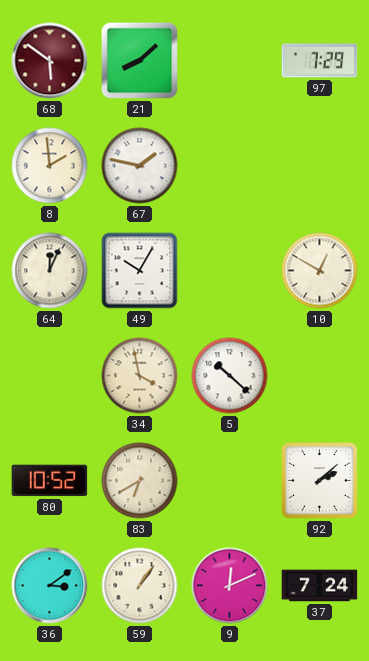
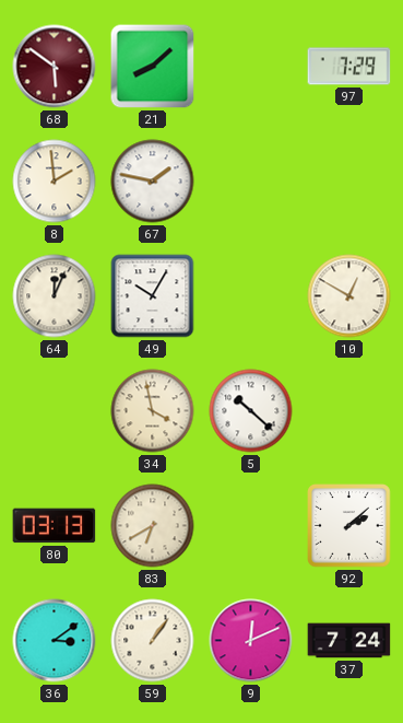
80: 10:52 -> 03:13 (55, 526)
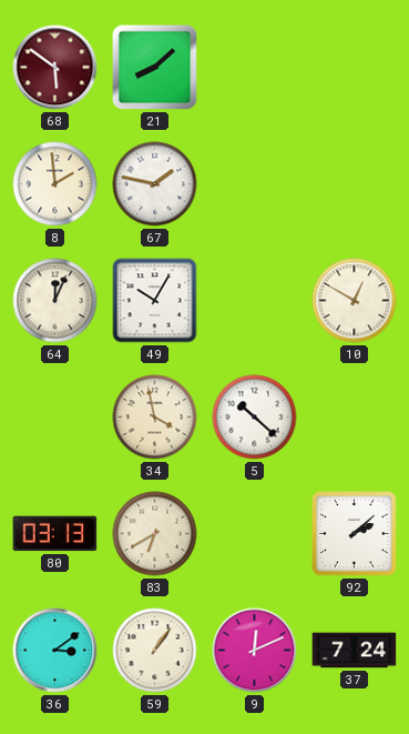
97: 7:29 -> none (349, 67)
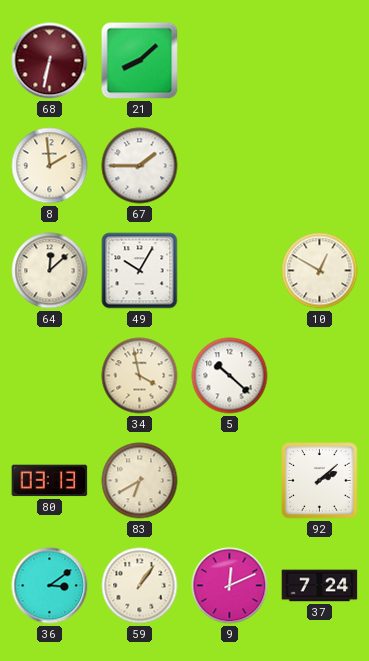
68: 5:51 -> 6:32 (50, 61)
67: 1:47 -> 1:45 (140, 166)
64: 12:04 -> 12:08 (50, 271)
